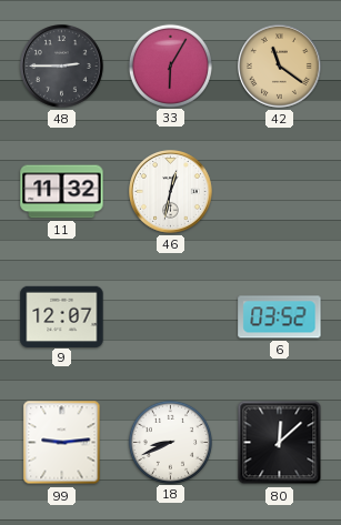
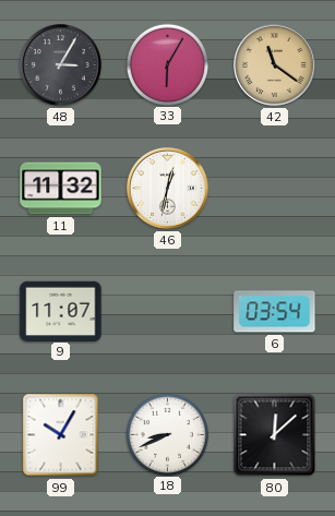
48: 2:45 -> 3:05 (61, 65)
9: 12:07 -> 11:07 (61, 311)
6: 03:52 -> 03:54 (275, 312)
99: 9:14 -> 10:05 (61, 435)
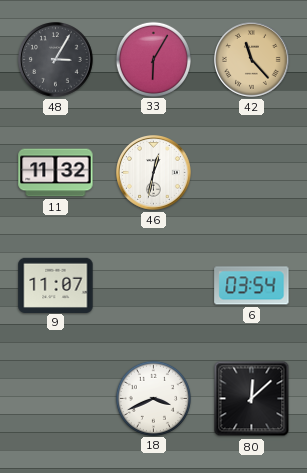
42: 11:21 -> 11:23 (252, 60)
99: 10:05 -> none (61, 435)
18: 8:41 -> 3:41 (153, 398)
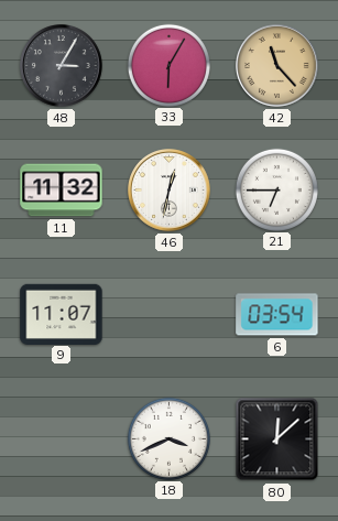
21: none -> 6:45 (276, 189)
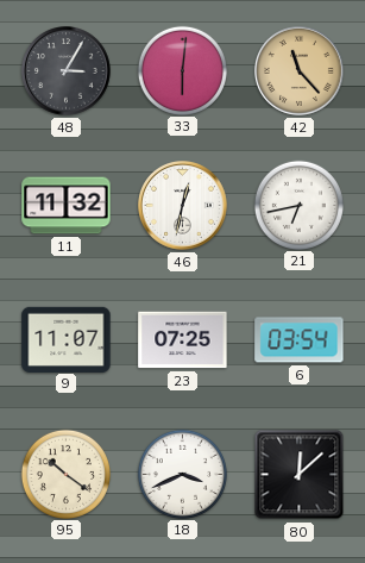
33: 6:05 -> 6:01 (182, 70)
21: 6:45 -> 6:43 (298, 205)
23: none -> 07:25 (183, 340)
95: none -> 10:21 (65, 474)
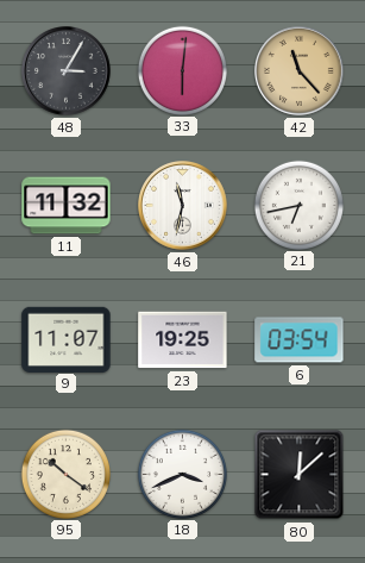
46: 12:32 -> 11:32 (183, 206)
23: 07:25 -> 19:25 (183, 340)
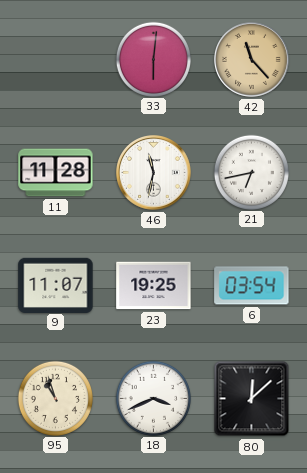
48: 3:05 -> none (67, 71)
11: 11:32 -> 11:28 (56, 173)
95: 10:21 -> 10:57 (55, 398)
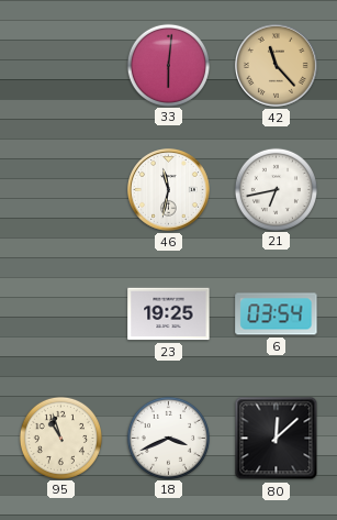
11: 11:28 -> none (56, 173)
9: 11:07 -> none (56, 285)
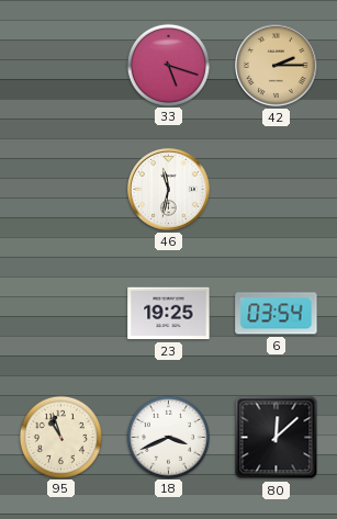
33: 6:01 -> 5:18 (168, 65)
42: 11:23 -> 2:15 (277, 66)
21: 6:43 -> none (276, 189)
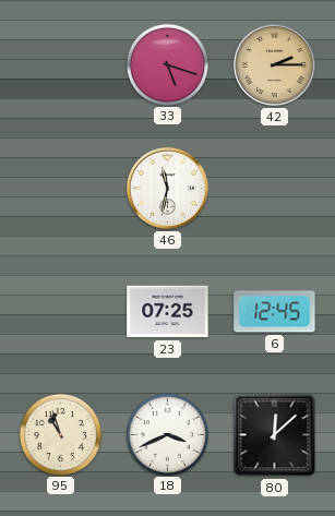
23: 19:25 -> 07:25 (168, 312)
6: 03:54 -> 12:45 (275, 312)
